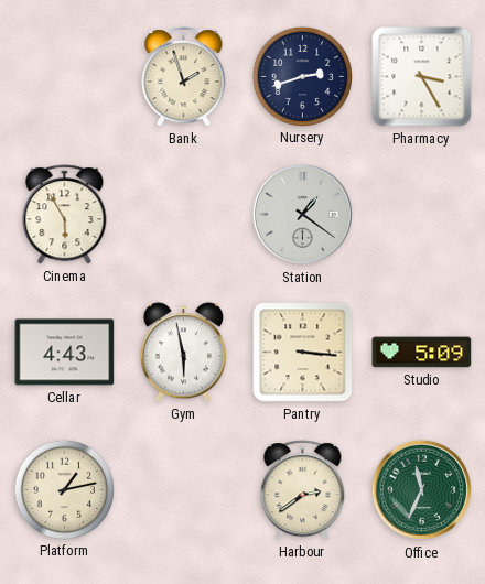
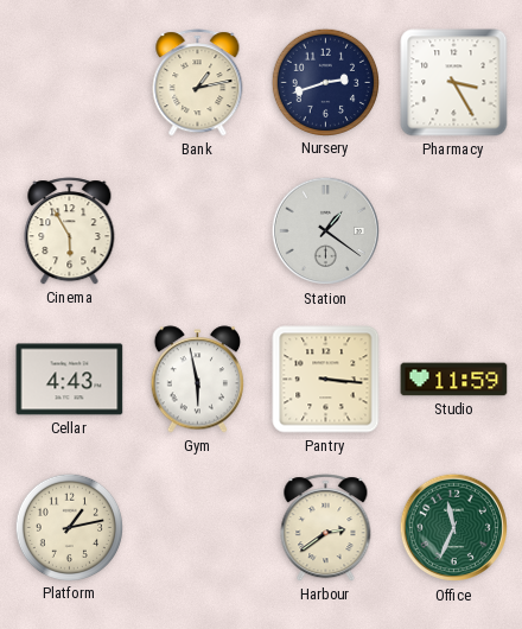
Bank: 1:57 -> 1:13 (198, 83)
Studio: 5:09 -> 11:59 (454, 380)
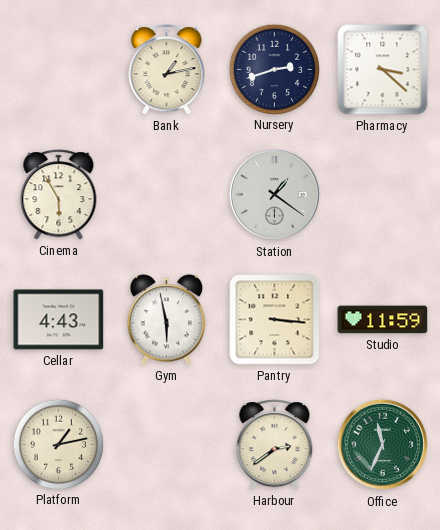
Pharmacy: 3:25 -> 3:22 (383, 70)
